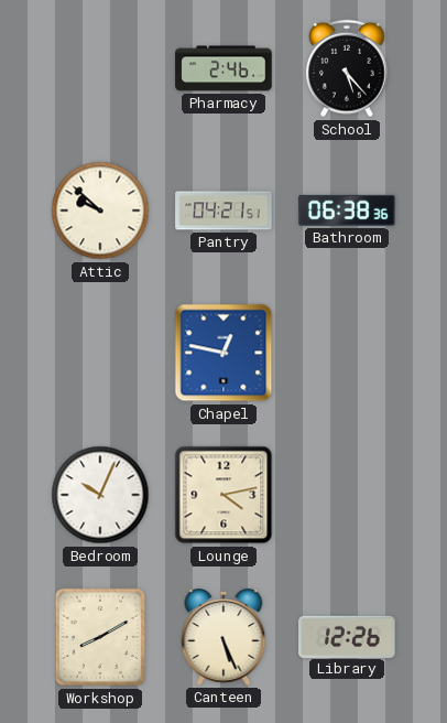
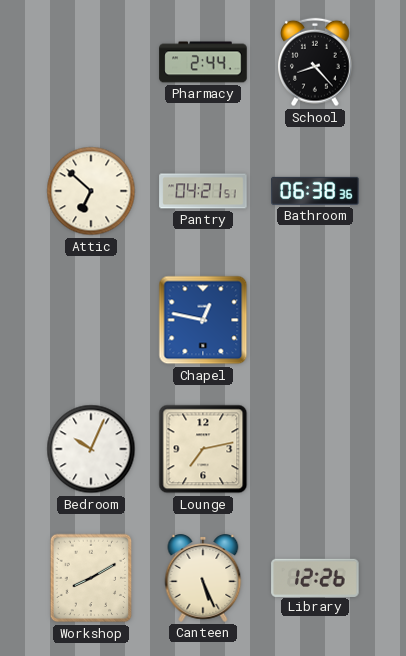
Pharmacy: 2:46 -> 2:44 (203, 62)
School: 5:23 -> 8:23 (316, 62)
Attic: 9:52 -> 6:52 (91, 191)
Lounge: 4:13 -> 7:13 (203, 449)
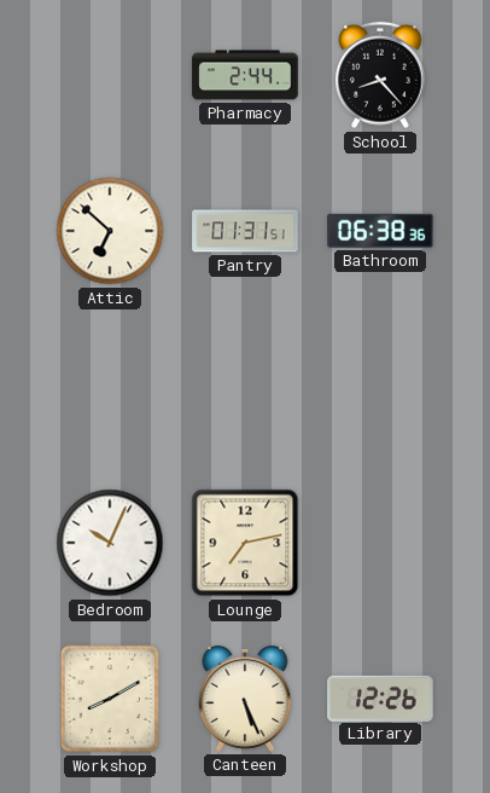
Pantry: 04:21 -> 01:31 (245, 231)
Chapel: 12:47 -> none (203, 320)
